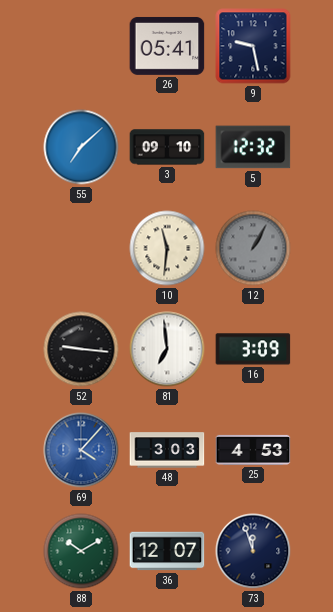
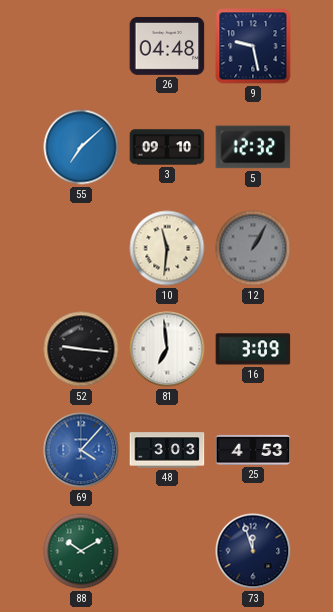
26: 05:41 -> 04:48 (167, 46)
36: 12:07 -> none (167, 551)
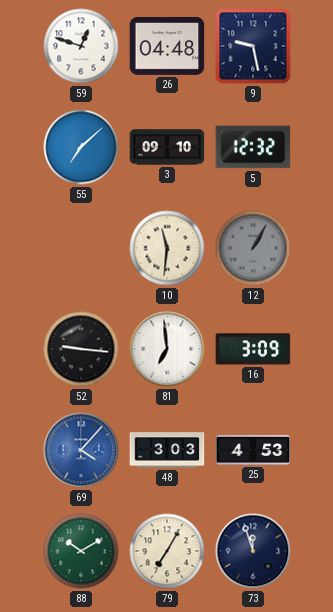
59: none -> 12:48 (81, 46)
79: none -> 7:05 (167, 551)
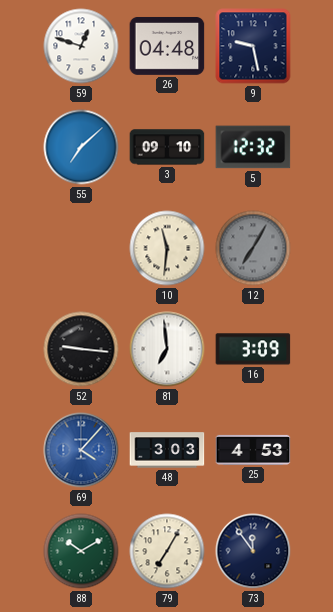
12: 1:05 -> 7:05 (253, 248)
73: 11:57 -> 11:54 (253, 551)
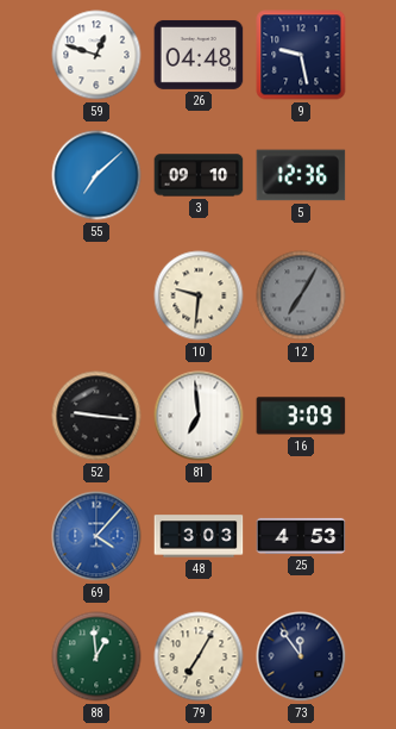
5: 12:32 -> 12:36 (301, 175)
10: 11:31 -> 9:31 (199, 295)
88: 10:10 -> 12:59 (96, 656)
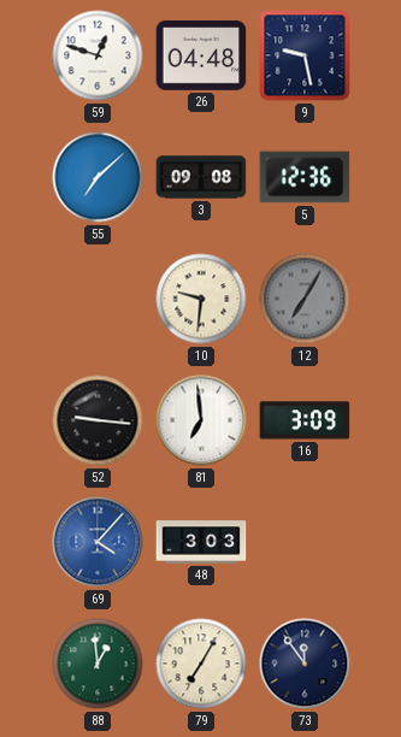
3: 09:10 -> 09:08 (201, 177)
25: 4:53 -> none (301, 536)
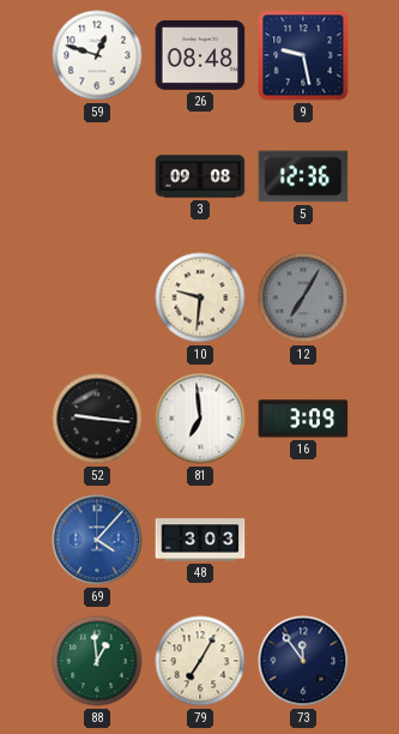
26: 04:48 -> 08:48 (200, 55)
55: 7:08 -> none (98, 177)
